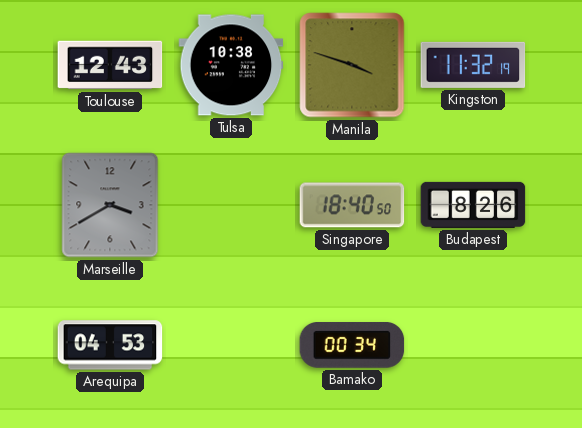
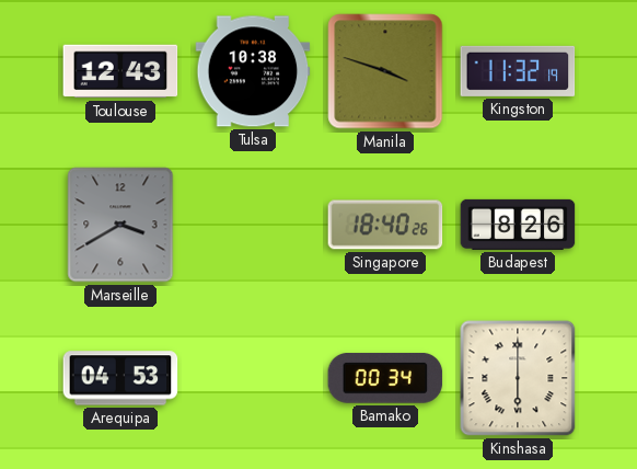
Singapore: 18:40:50 -> 18:40:26 (385, 225)
Kinshasa: none -> 6:00 (518, 378)
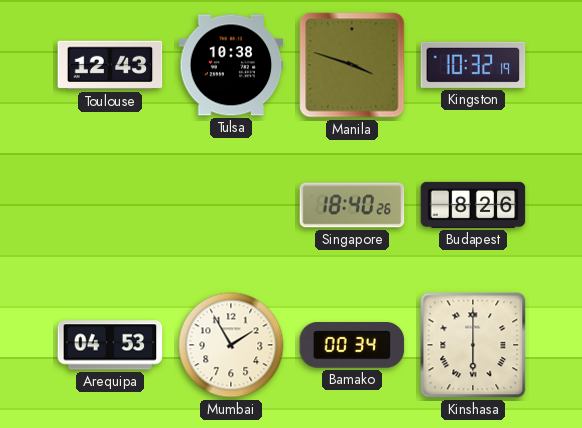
Kingston: 11:32 -> 10:32 (473, 65)
Marseille: 3:40 -> none (120, 225)
Mumbai: none -> 1:55 (231, 345)
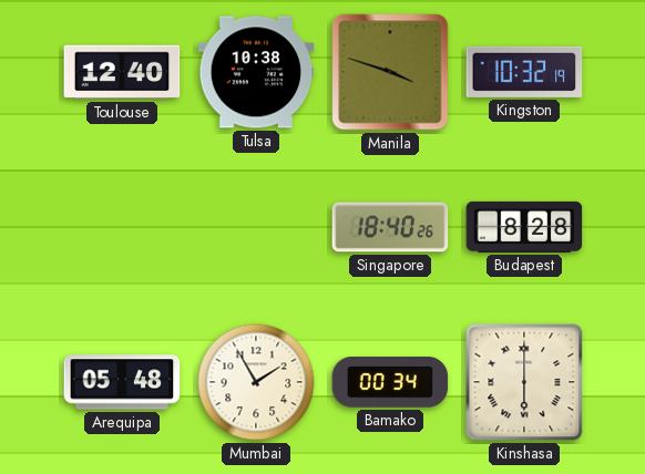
Toulouse: 12:43 -> 12:40 (122, 72)
Budapest: 8:26 -> 8:28 (524, 227)
Arequipa: 04:53 -> 05:48 (122, 382)
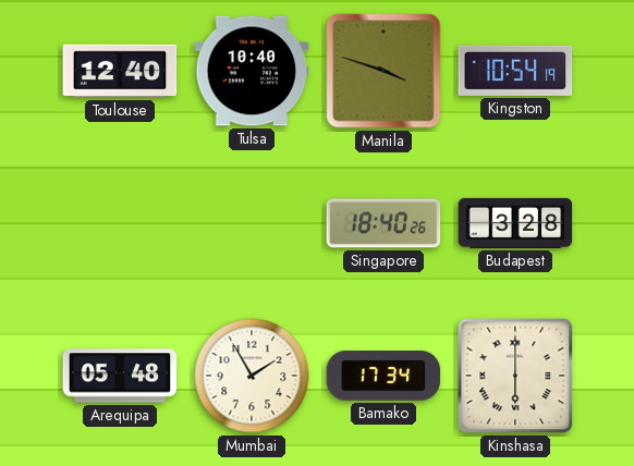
Tulsa: 10:38 -> 10:40 (252, 71)
Kingston: 10:32 -> 10:54 (515, 71)
Budapest: 8:28 -> 3:28 (515, 223)
Bamako: 00:34 -> 17:34 (383, 377)
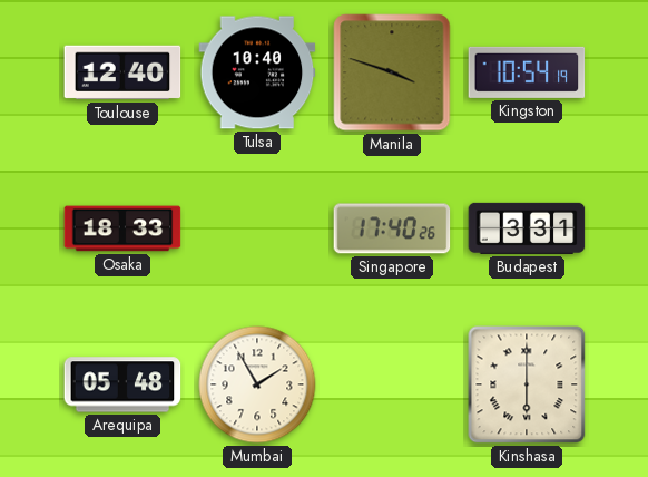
Osaka: none -> 18:33 (122, 228)
Singapore: 18:40 -> 17:40 (392, 228)
Budapest: 3:28 -> 3:31 (527, 228)
Bamako: 17:34 -> none (383, 377)
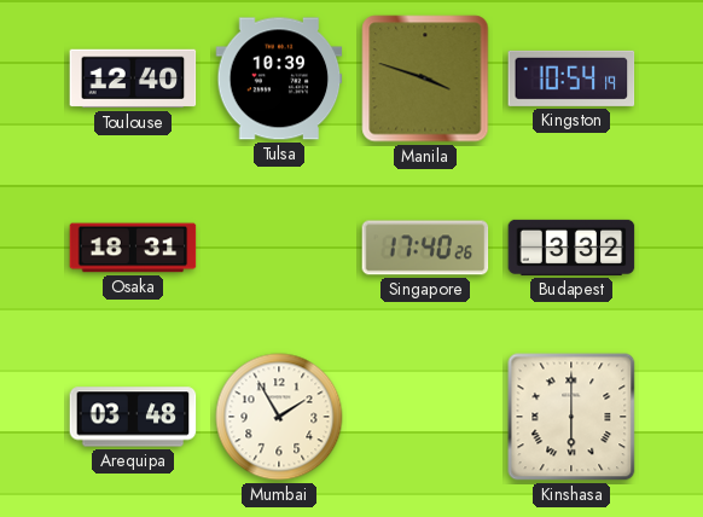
Tulsa: 10:40 -> 10:39 (279, 79)
Osaka: 18:33 -> 18:31 (133, 248)
Budapest: 3:31 -> 3:32 (571, 248)
Arequipa: 05:48 -> 03:48 (133, 417)
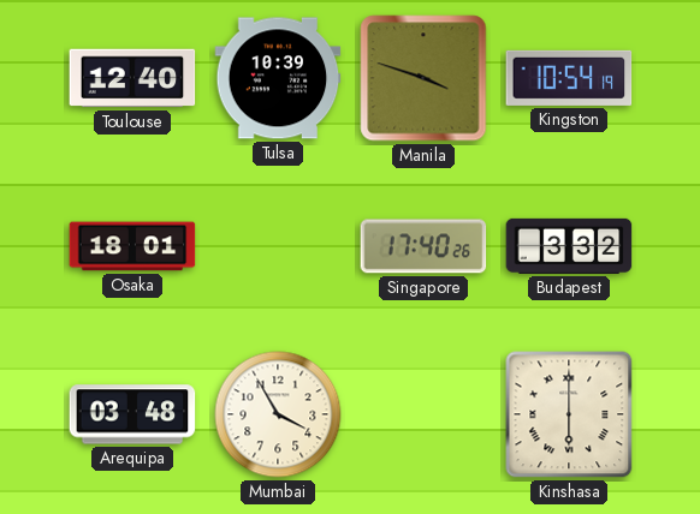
Osaka: 18:31 -> 18:01 (132, 246)
Mumbai: 1:55 -> 3:55 (278, 414)
